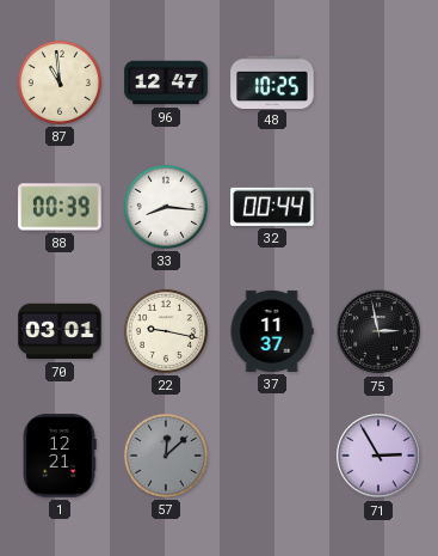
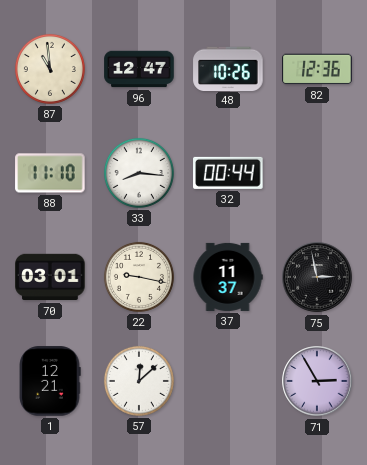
48: 10:25 -> 10:26 (228, 68)
82: none -> 12:36 (317, 69)
88: 00:39 -> 11:10 (50, 173)
57 dial: grey -> white (139, 381)
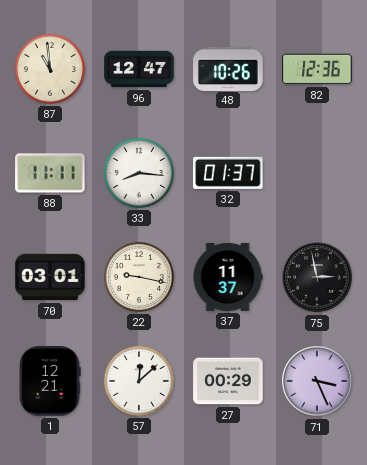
88: 11:10 -> 11:11 (50, 173)
32: 00:44 -> 01:37 (228, 173)
27: none -> 00:29 (228, 381)
71: 2:55 -> 3:26 (317, 381)
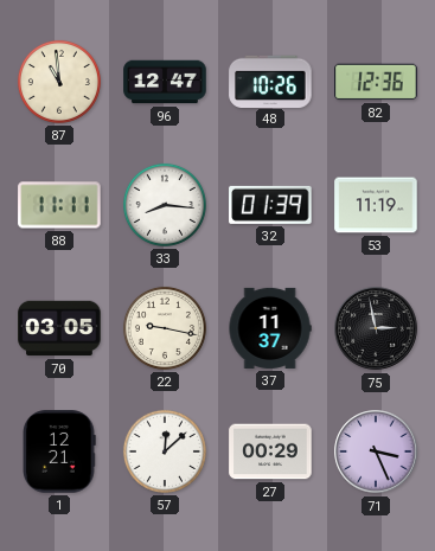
32: 01:37 -> 01:39 (270, 205)
53: none -> 11:19 (376, 205)
70: 03:01 -> 03:05 (59, 328)
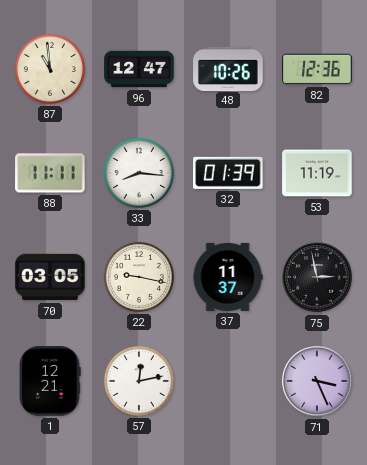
57: 12:08 -> 12:13 (139, 381)
27: 00:29 -> none (270, 451)
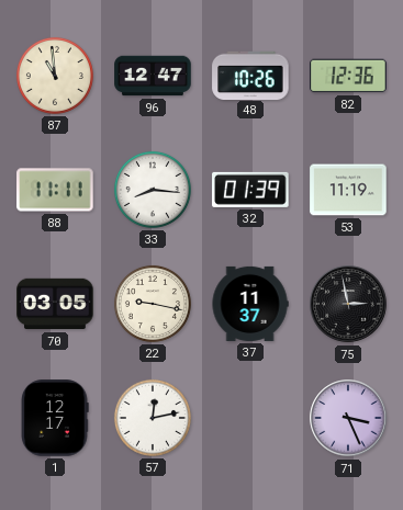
1: 12:21 -> 12:17 (55, 418)
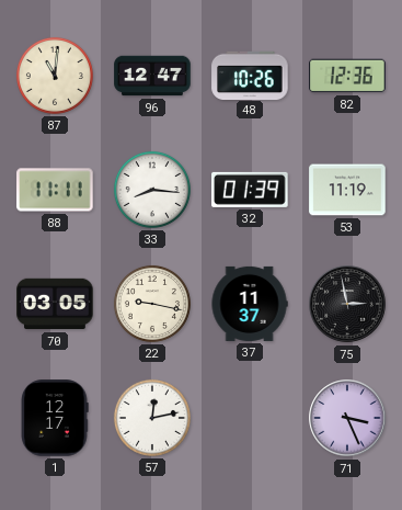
87: 10:59 -> 11:01 (55, 76)
